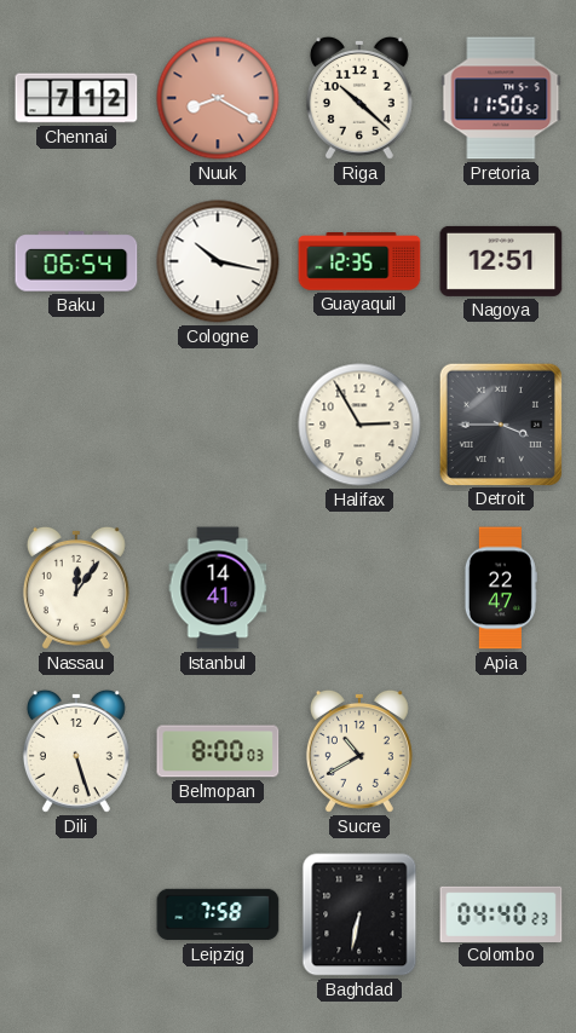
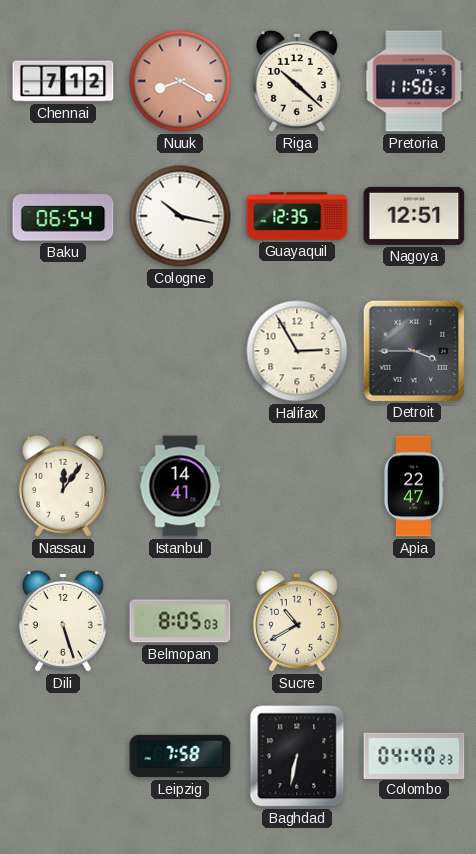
Belmopan: 8:00 -> 8:05 (180, 621)
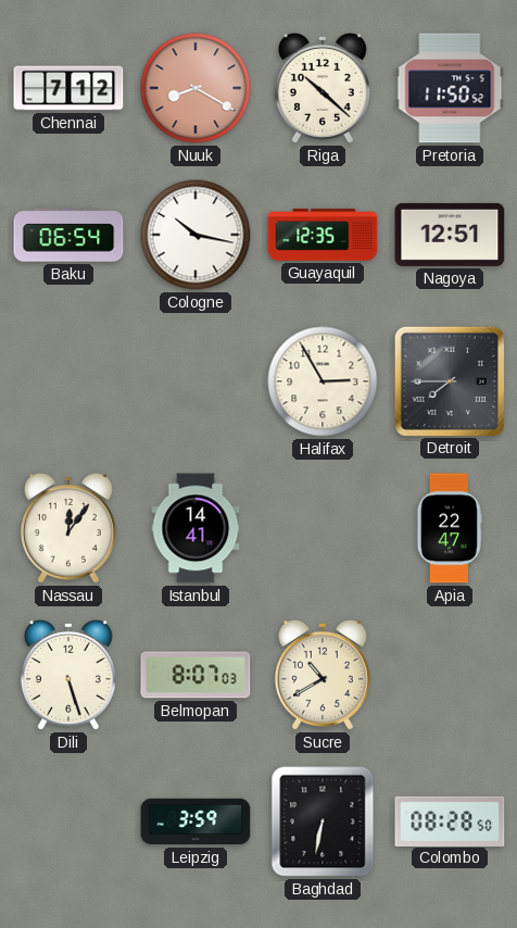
Detroit: 3:45 -> 7:45 (449, 380)
Belmopan: 8:05 -> 8:07 (196, 675)
Leipzig: 7:58 -> 3:59 (196, 822)
Colombo: 04:40 -> 08:28 (450, 820)
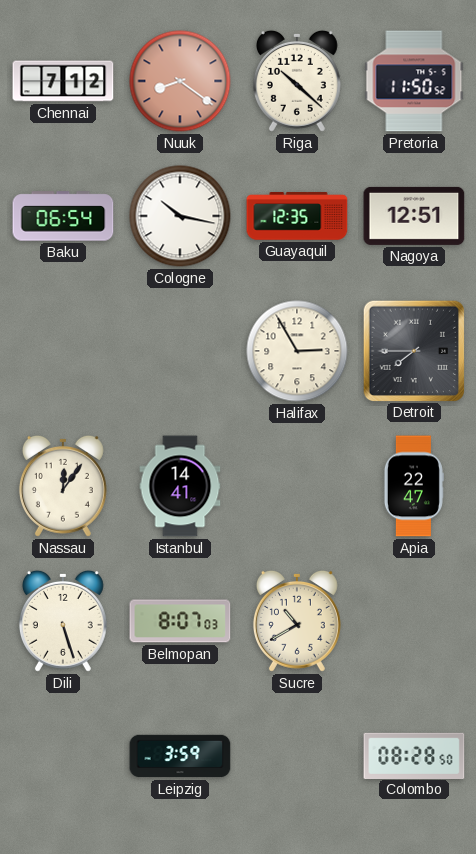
Nuuk: 8:20 -> 8:21 (180, 81)
Baghdad: 6:32 -> none (323, 822)
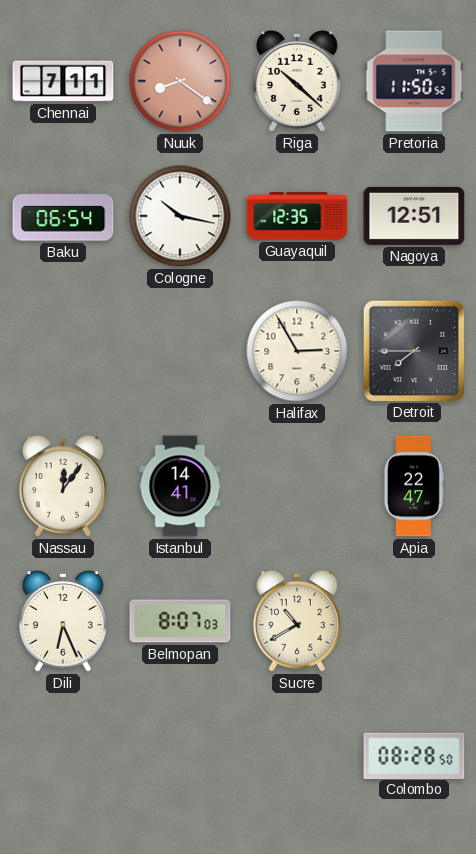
Chennai: 7:12 -> 7:11 (63, 81)
Dili: 5:27 -> 6:26 (63, 621)
Leipzig: 3:59 -> none (180, 756)
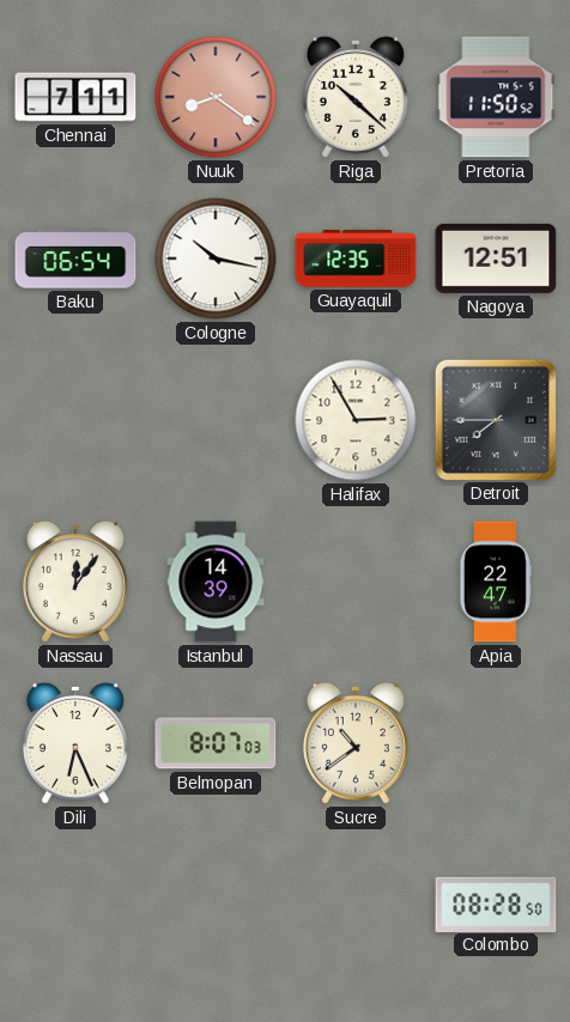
Istanbul: 14:41 -> 14:39 (216, 582)
Sucre: 10:40 -> 10:39 (356, 743)
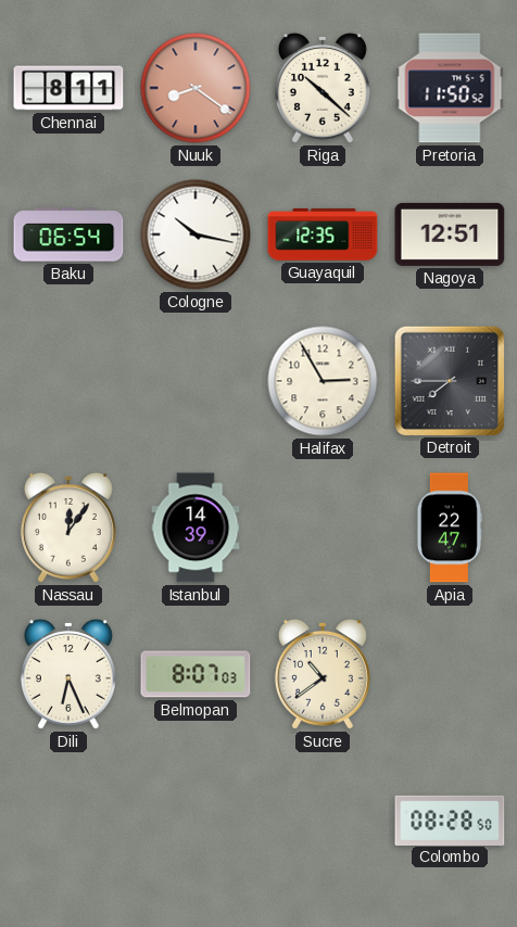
Chennai: 7:11 -> 8:11 (68, 88)
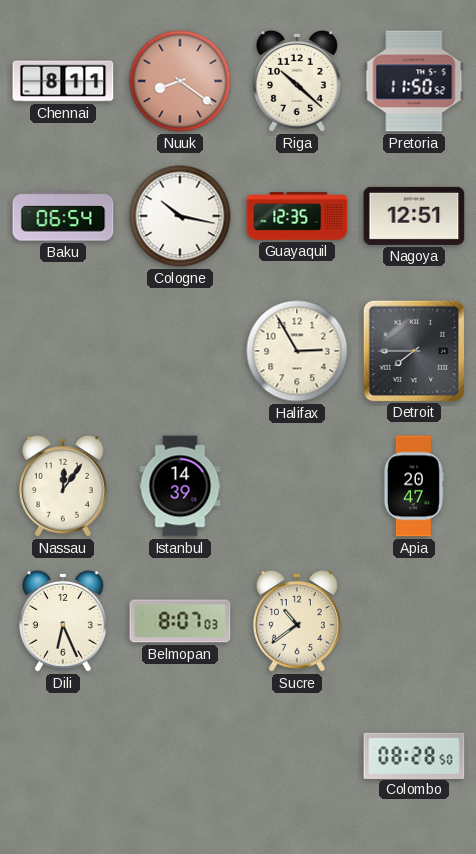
Apia: 22:47 -> 20:47 (413, 486)
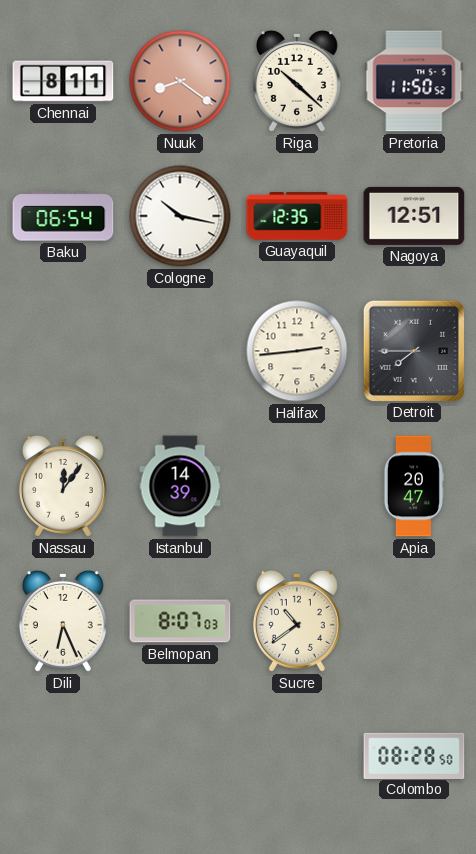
Halifax: 2:55 -> 2:44 (297, 351)
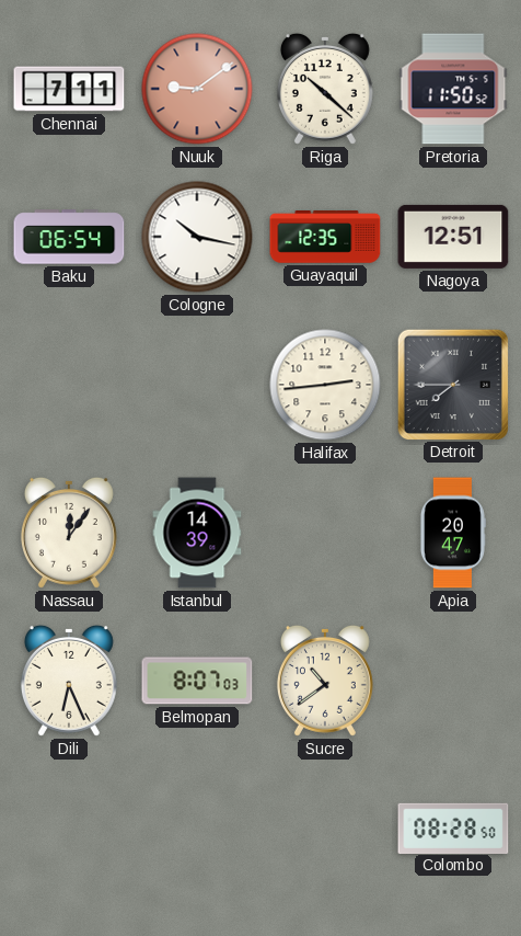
Chennai: 8:11 -> 7:11 (69, 89)
Nuuk: 8:21 -> 9:09 (197, 89)
